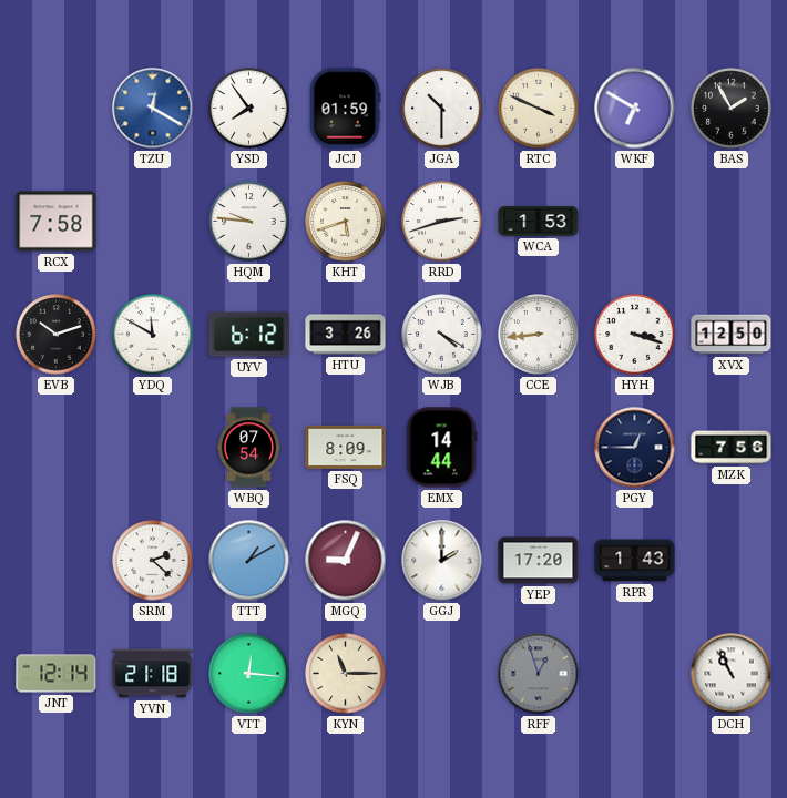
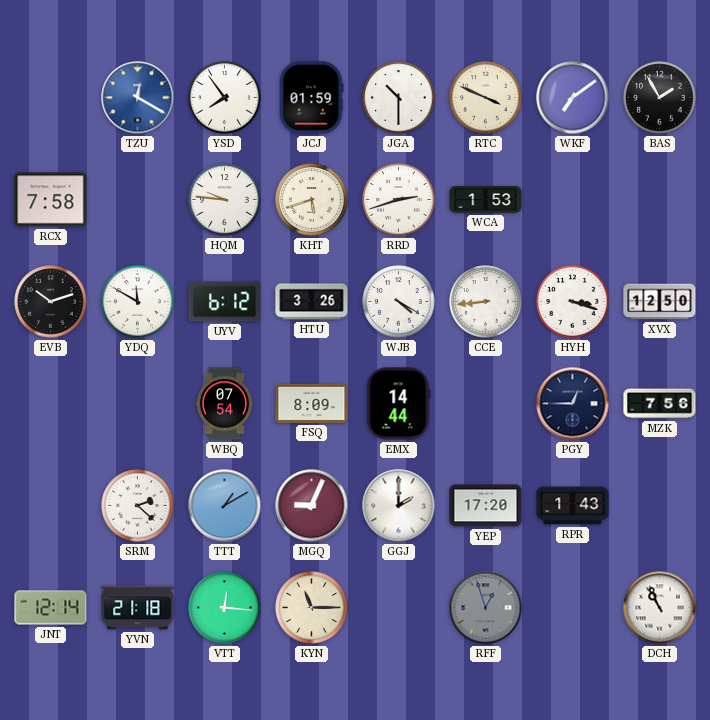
WKF: 6:50 -> 7:09 (573, 98)
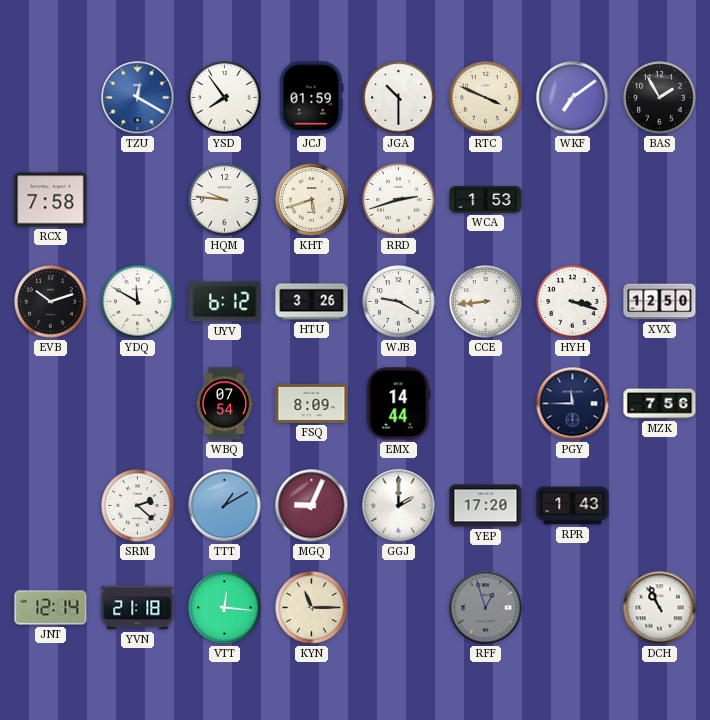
WJB: 4:20 -> 9:20 (399, 302)
PGY: 12:45 -> 11:45 (573, 404)
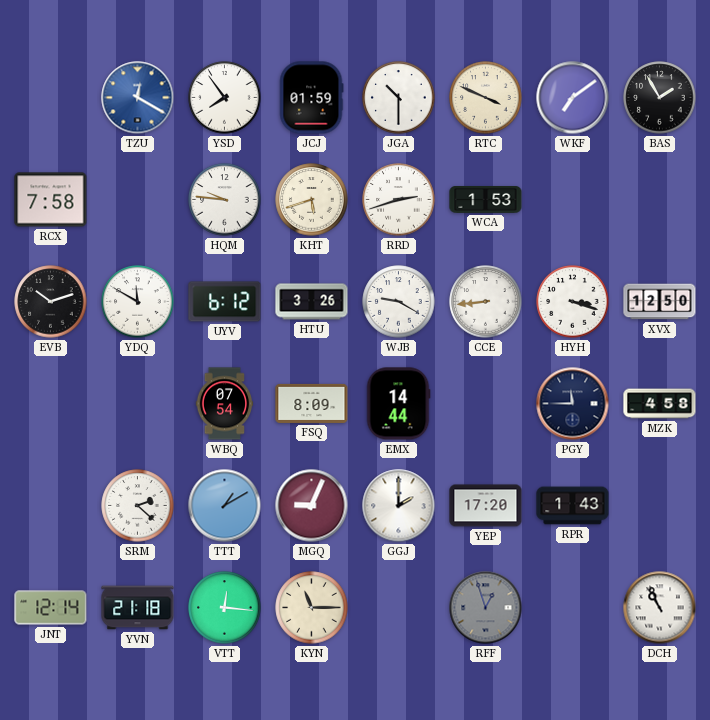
MZK: 7:56 -> 4:58 (660, 404)
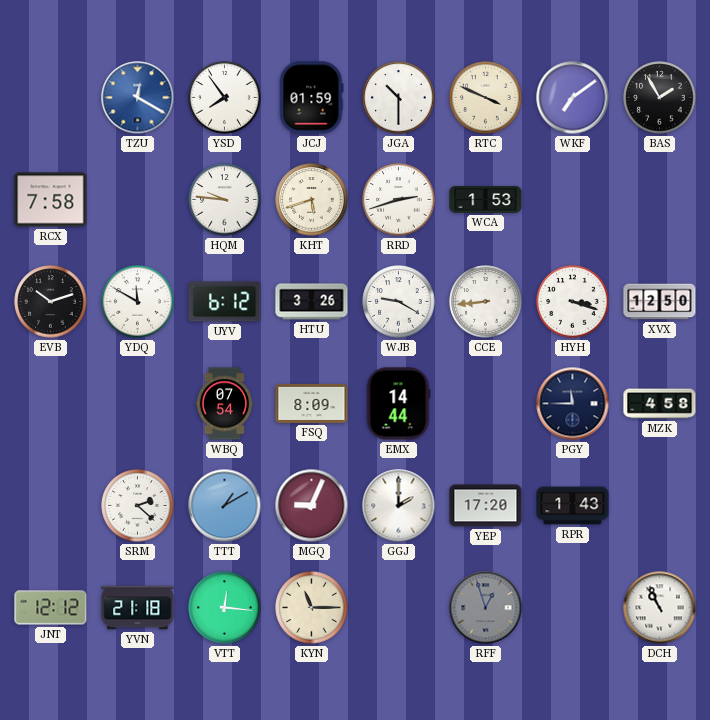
JNT: 12:14 -> 12:12 (51, 608)
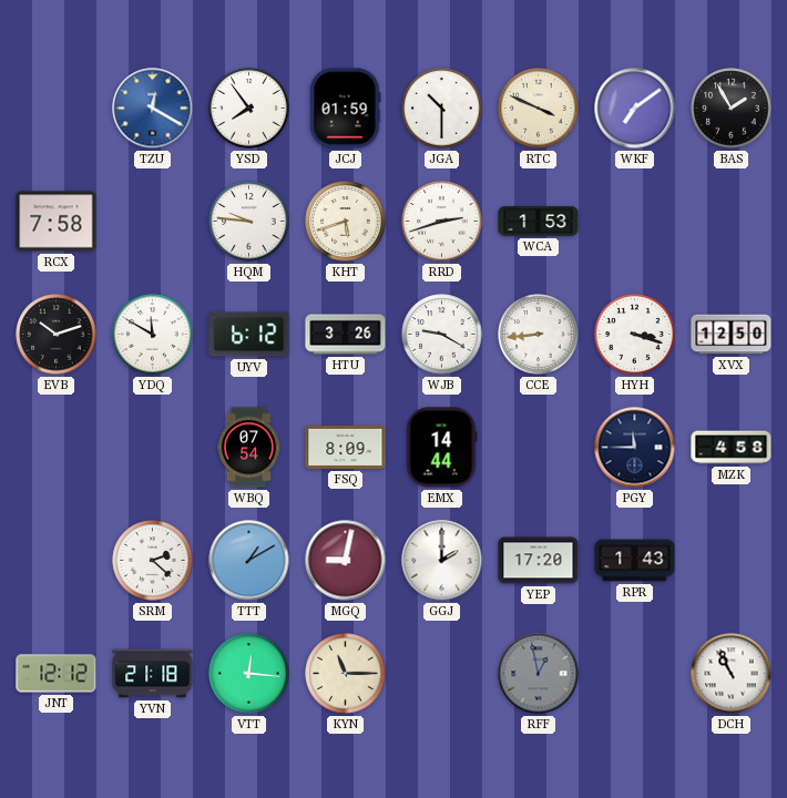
MGQ: 9:04 -> 9:02 (346, 561)
RFF: 12:57 -> 12:58 (539, 674)
